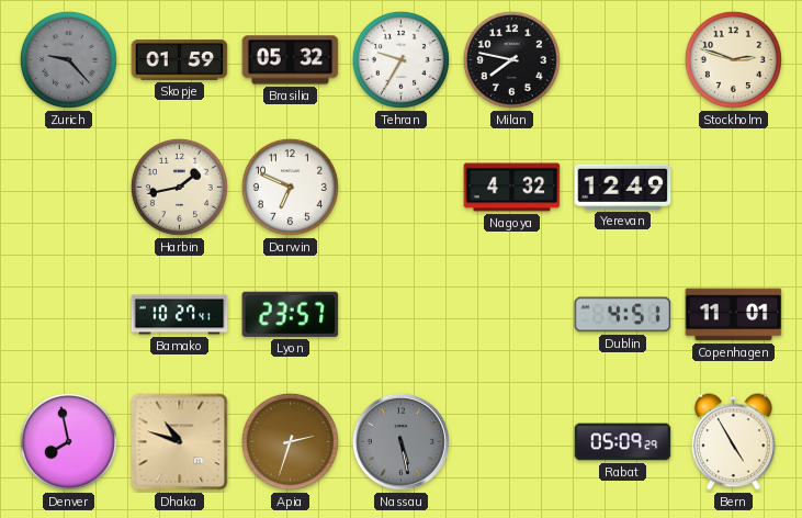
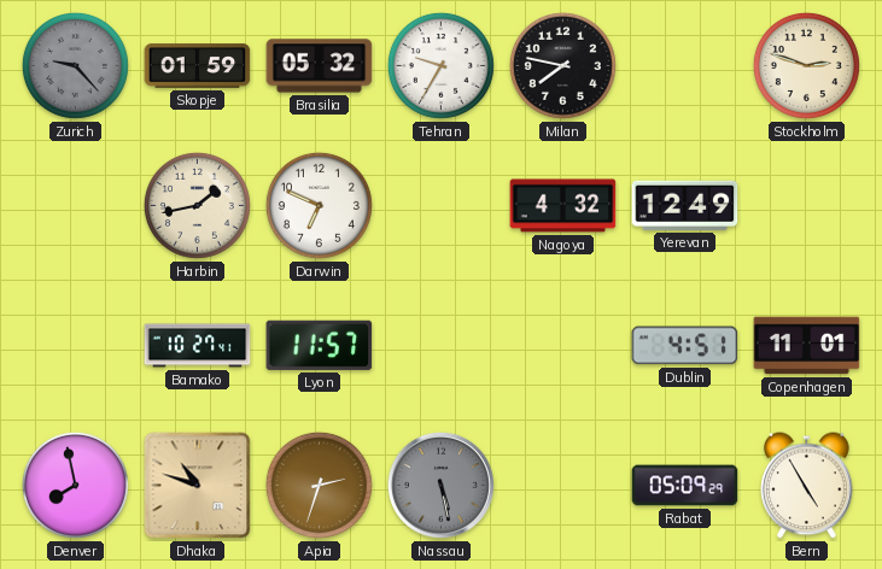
Lyon: 23:57 -> 11:57 (320, 345)
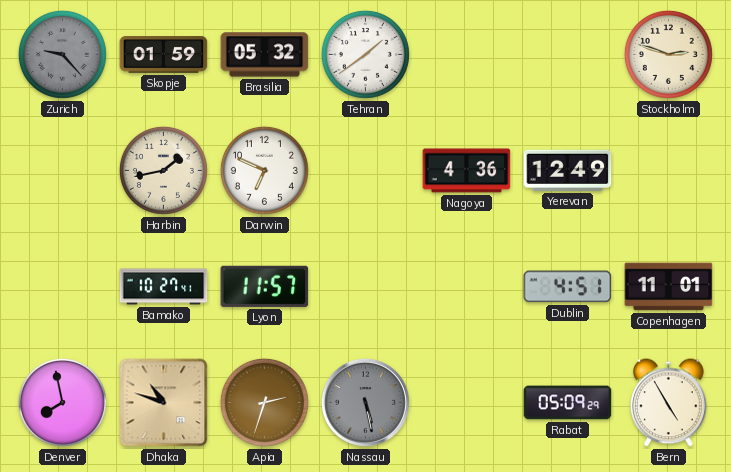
Tehran: 9:35 -> 1:39 (365, 54)
Milan: 7:47 -> none (562, 65)
Nagoya: 4:32 -> 4:36 (467, 171)
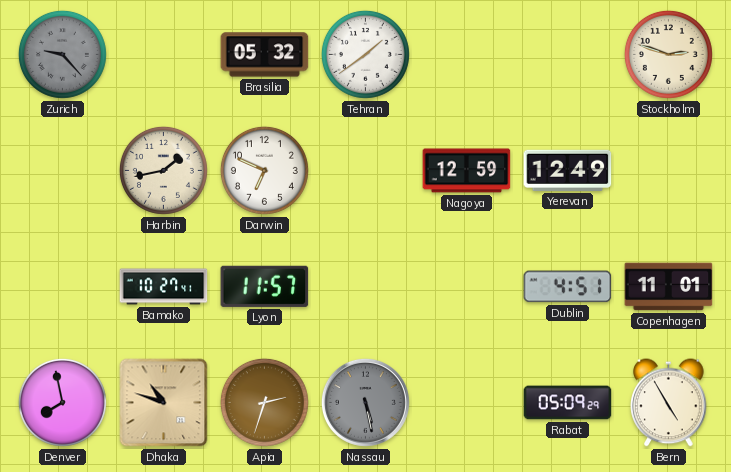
Skopje: 01:59 -> none (164, 55)
Nagoya: 4:36 -> 12:59 (467, 171)
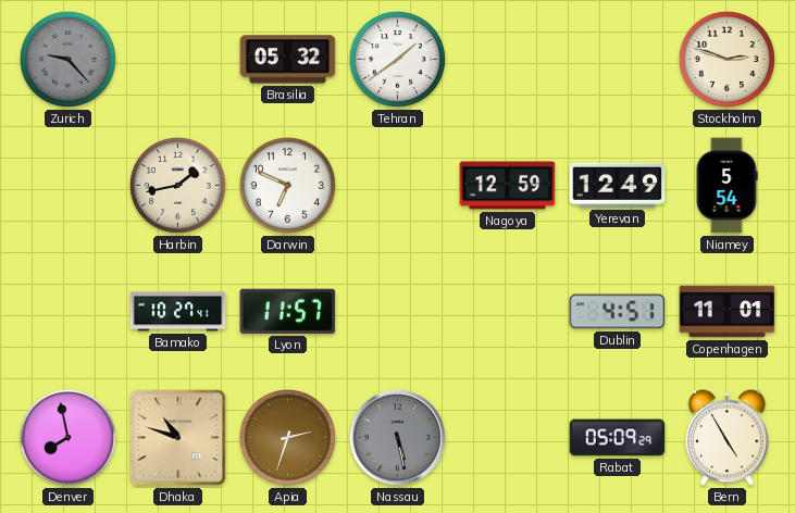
Niamey: none -> 5:54 (726, 186)
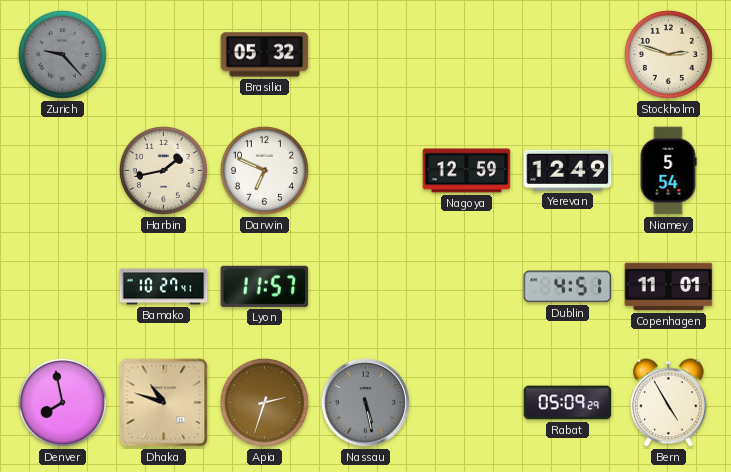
Tehran: 1:39 -> none (397, 59)
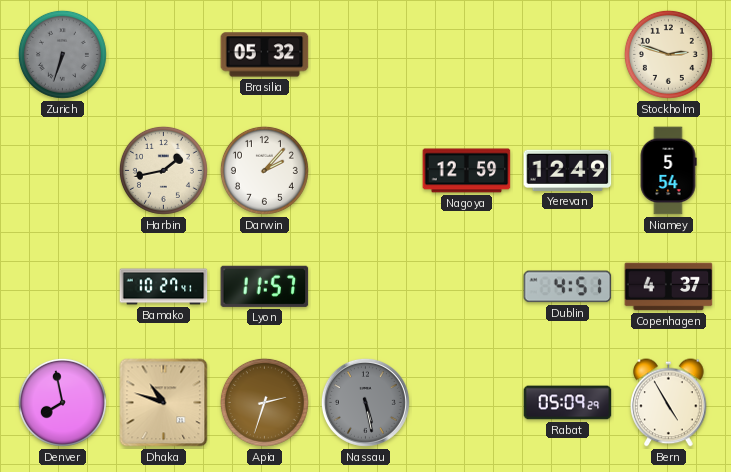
Zurich: 9:23 -> 6:33 (62, 54)
Darwin: 6:49 -> 2:07 (264, 170)
Copenhagen: 11:01 -> 4:37 (669, 287)
